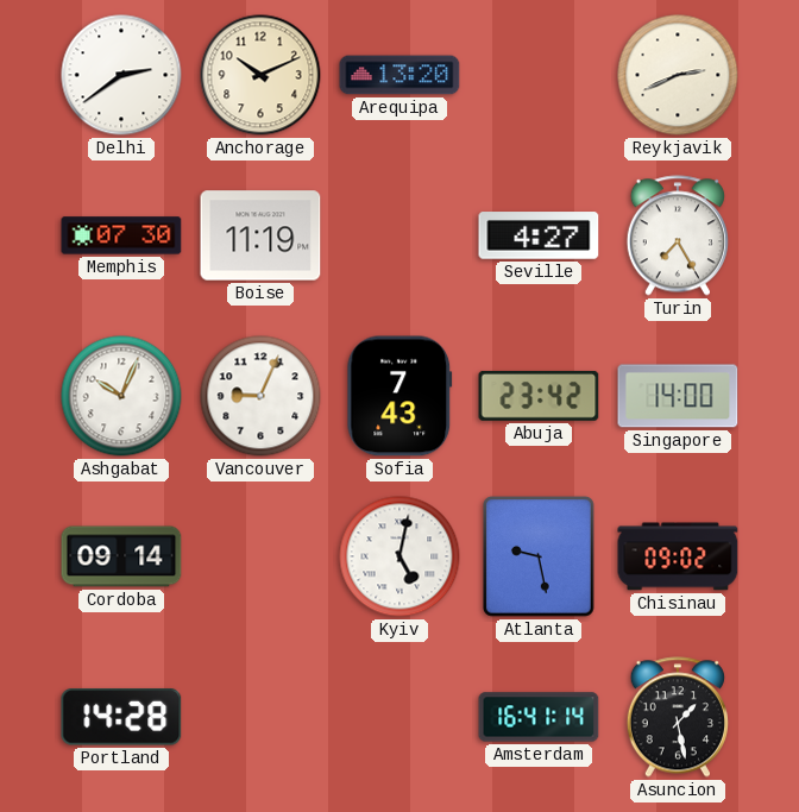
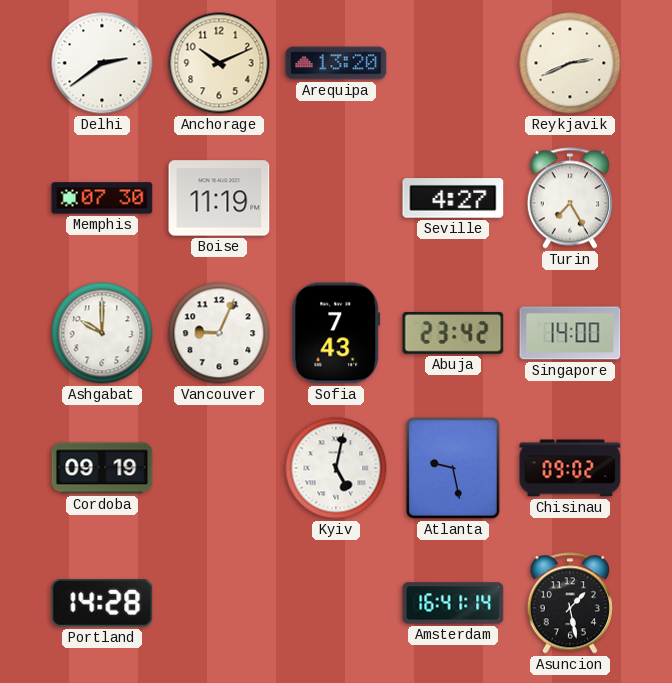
Ashgabat: 10:04 -> 10:00 (102, 333)
Cordoba: 09:14 -> 09:19 (102, 468)
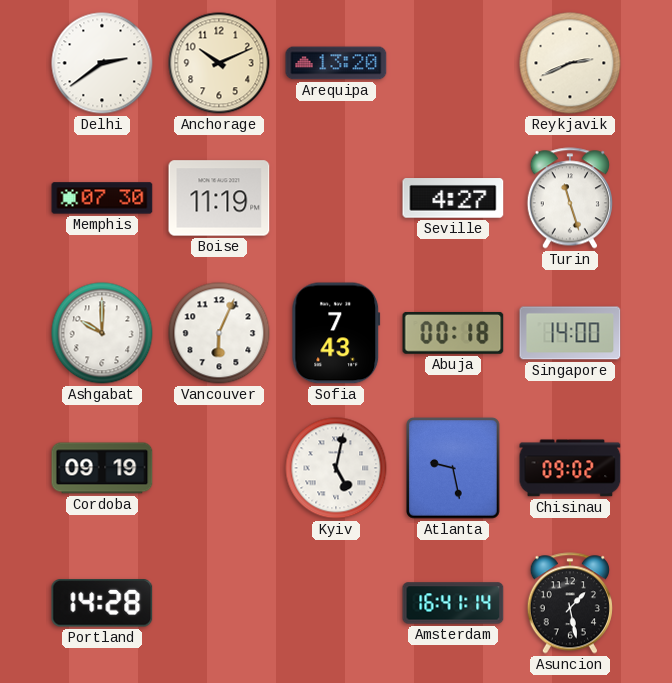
Turin: 7:25 -> 11:27 (570, 198)
Vancouver: 9:04 -> 6:04 (219, 333)
Abuja: 23:42 -> 00:18 (453, 333)
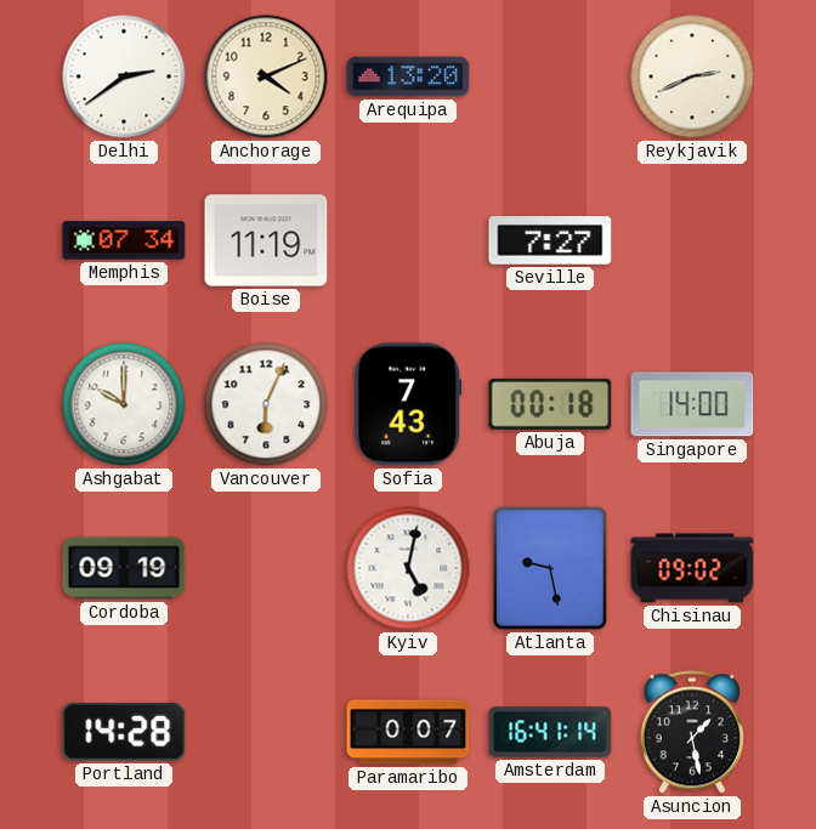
Anchorage: 10:11 -> 4:11 (266, 76)
Memphis: 07:30 -> 07:34 (124, 240)
Seville: 4:27 -> 7:27 (550, 240)
Turin: 11:27 -> none (570, 198)
Paramaribo: none -> 0:07 (408, 732)
